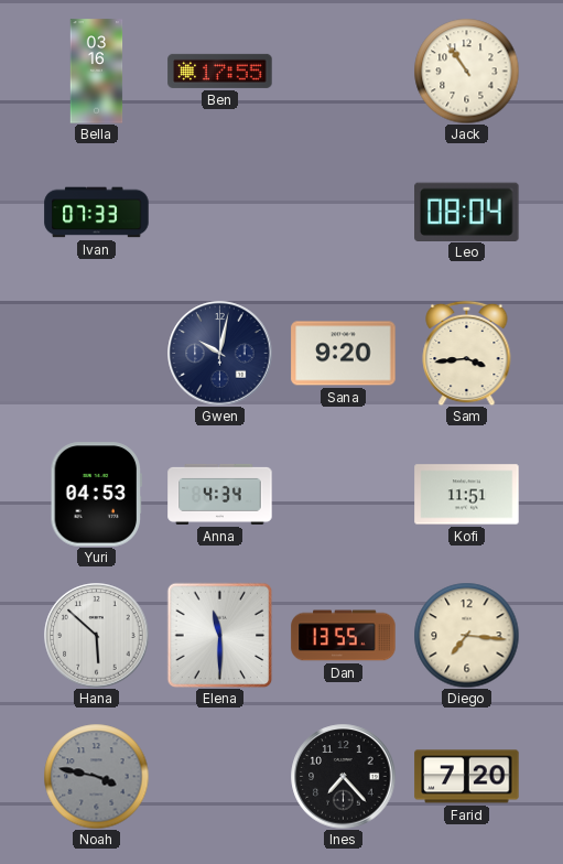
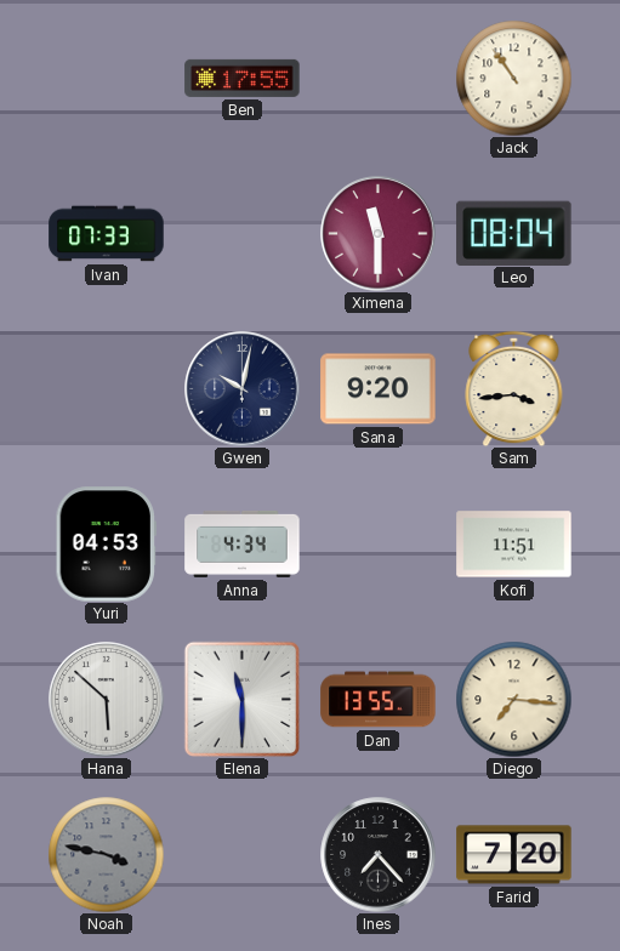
Bella: 03:16 -> none (97, 72)
Ximena: none -> 11:30 (379, 234)
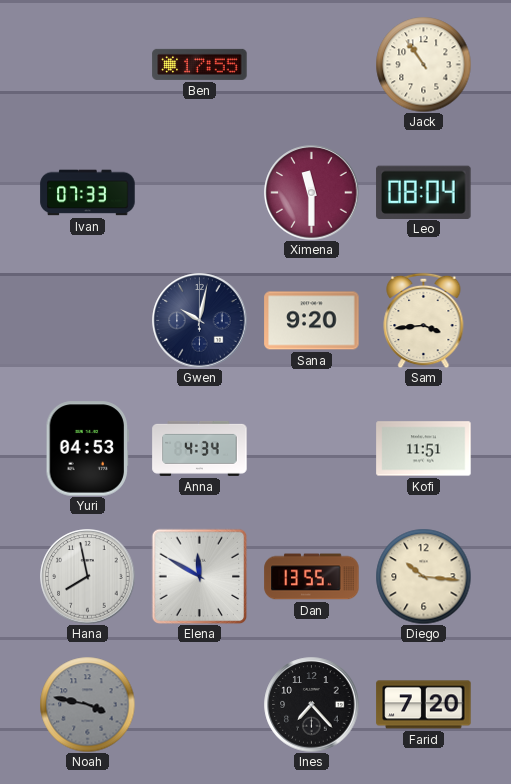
Hana: 5:52 -> 7:58 (88, 577)
Elena: 11:30 -> 11:50 (199, 576)
Diego: 7:16 -> 10:16 (423, 576)
